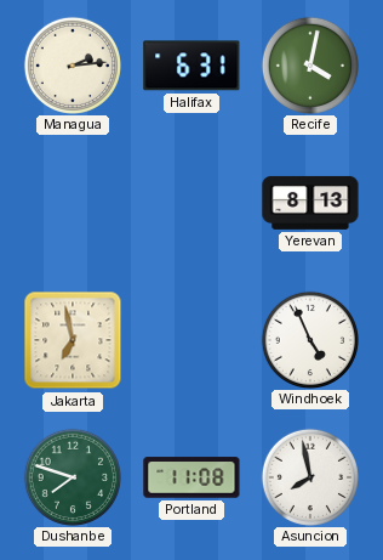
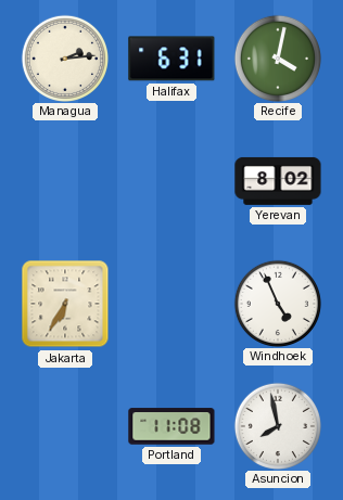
Yerevan: 8:13 -> 8:02 (278, 181)
Jakarta: 6:58 -> 6:35 (65, 304)
Dushanbe: 7:48 -> none (72, 476)
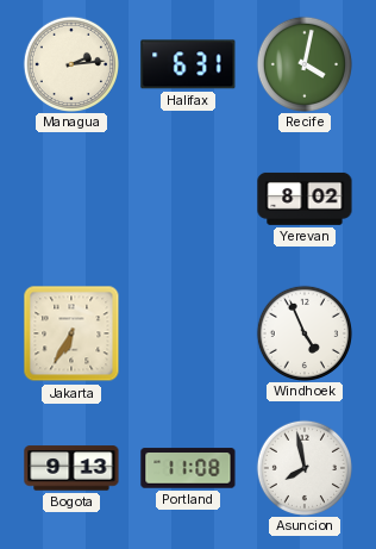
Bogota: none -> 9:13 (71, 468)
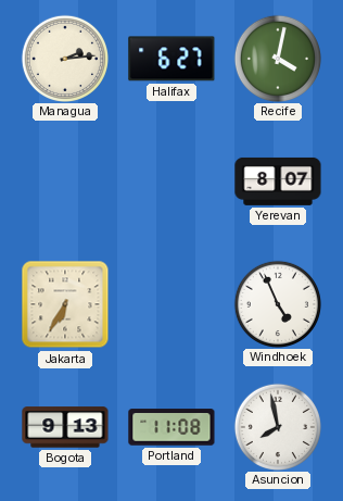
Halifax: 6:31 -> 6:27 (171, 59)
Yerevan: 8:02 -> 8:07 (278, 181)
